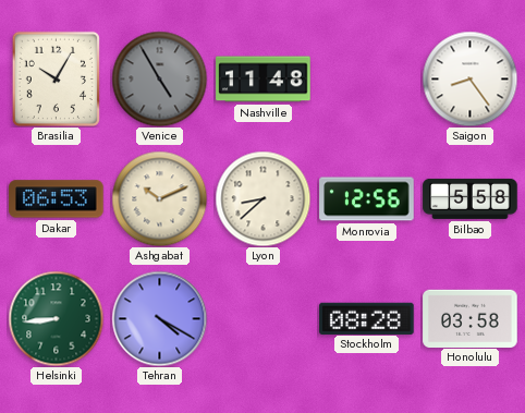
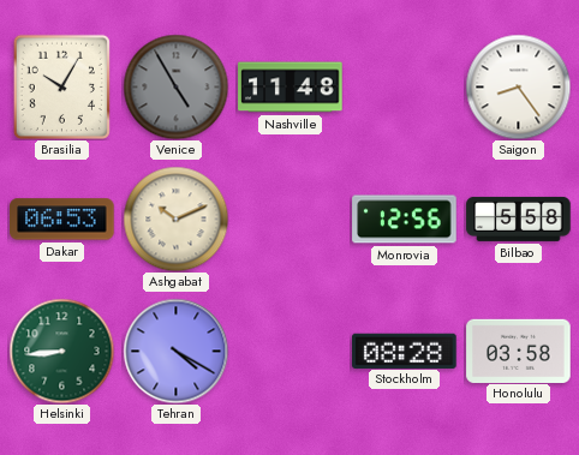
Lyon: 8:38 -> none (262, 198)
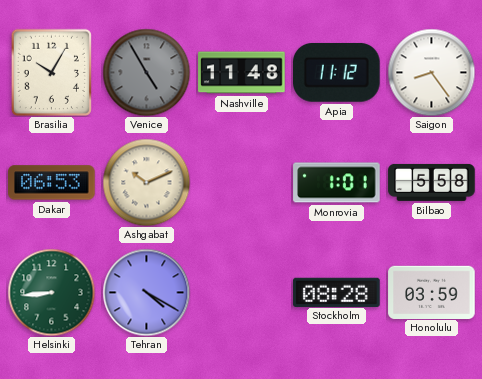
Apia: none -> 11:12 (337, 72)
Monrovia: 12:56 -> 1:01 (337, 183)
Honolulu: 03:58 -> 03:59 (432, 292)
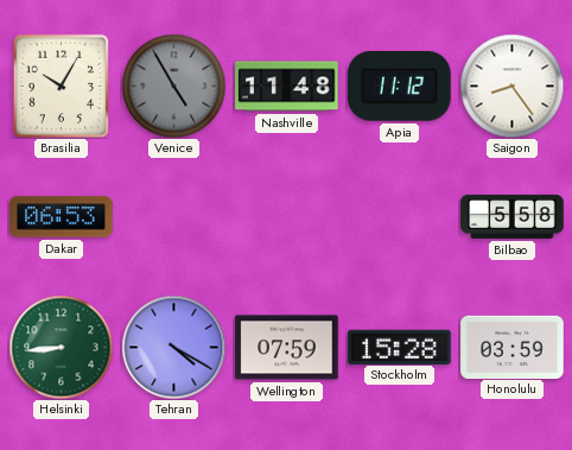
Ashgabat: 10:11 -> none (146, 182)
Monrovia: 1:01 -> none (337, 183)
Wellington: none -> 07:59 (287, 348)
Stockholm: 08:28 -> 15:28 (400, 347)
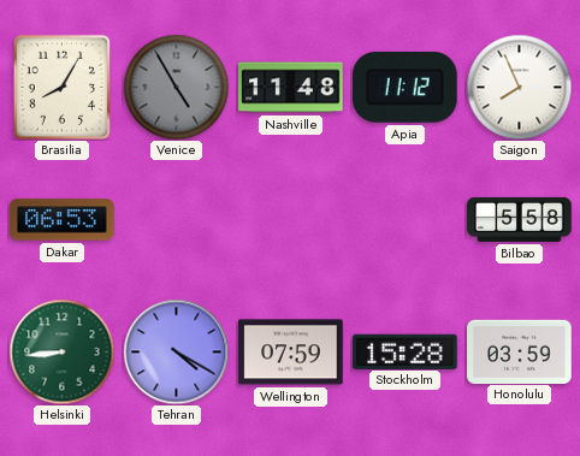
Brasilia: 10:05 -> 8:05 (61, 87)
Saigon: 8:24 -> 7:56 (519, 87)
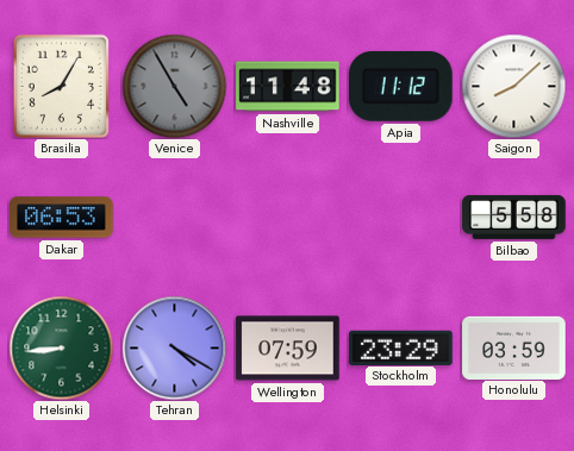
Saigon: 7:56 -> 8:08 (513, 86)
Stockholm: 15:28 -> 23:29 (401, 347)
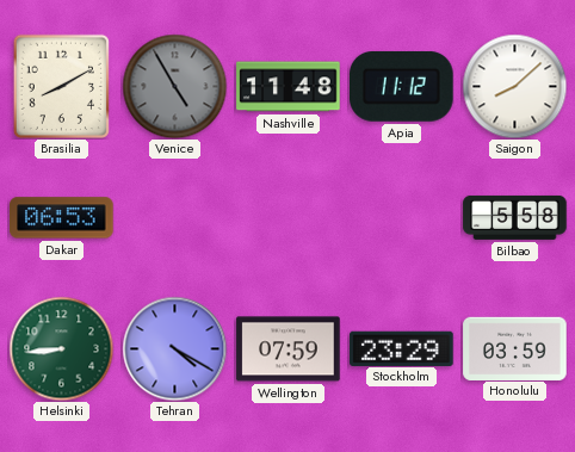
Brasilia: 8:05 -> 8:10 (61, 86)
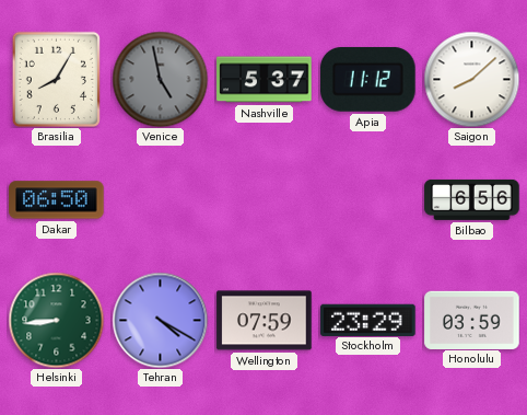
Brasilia: 8:10 -> 8:05 (56, 79)
Venice: 4:55 -> 4:58 (160, 79)
Nashville: 11:48 -> 5:37 (265, 80)
Dakar: 06:53 -> 06:50 (57, 200)
Bilbao: 5:58 -> 6:56 (472, 199)
